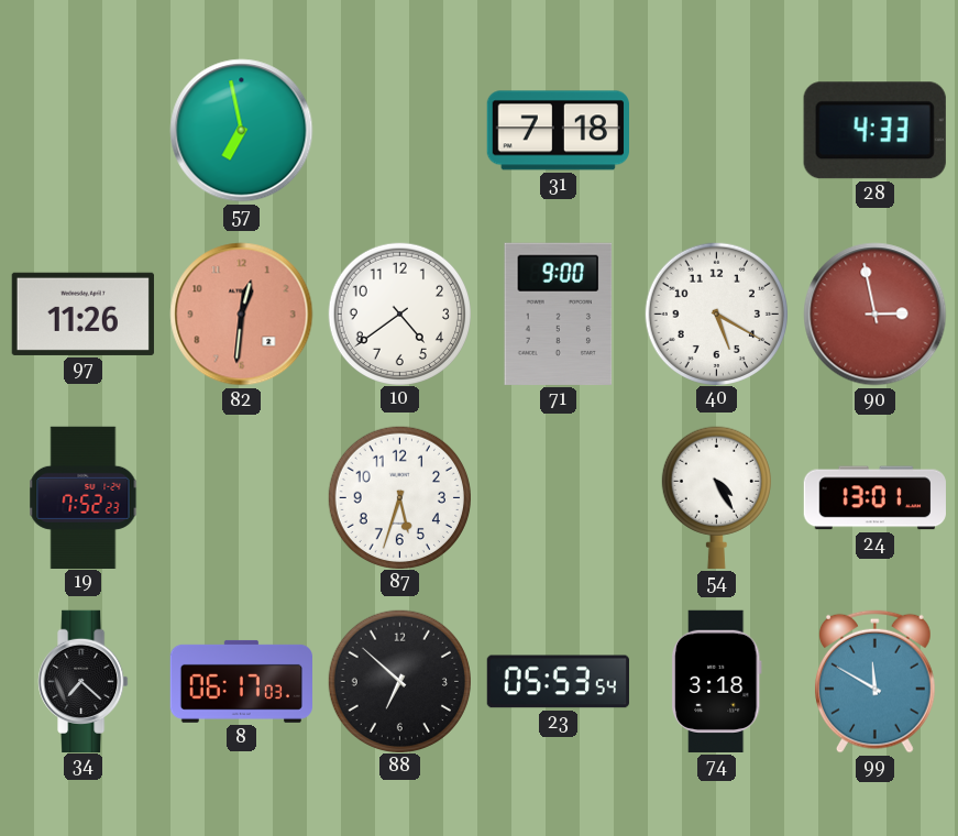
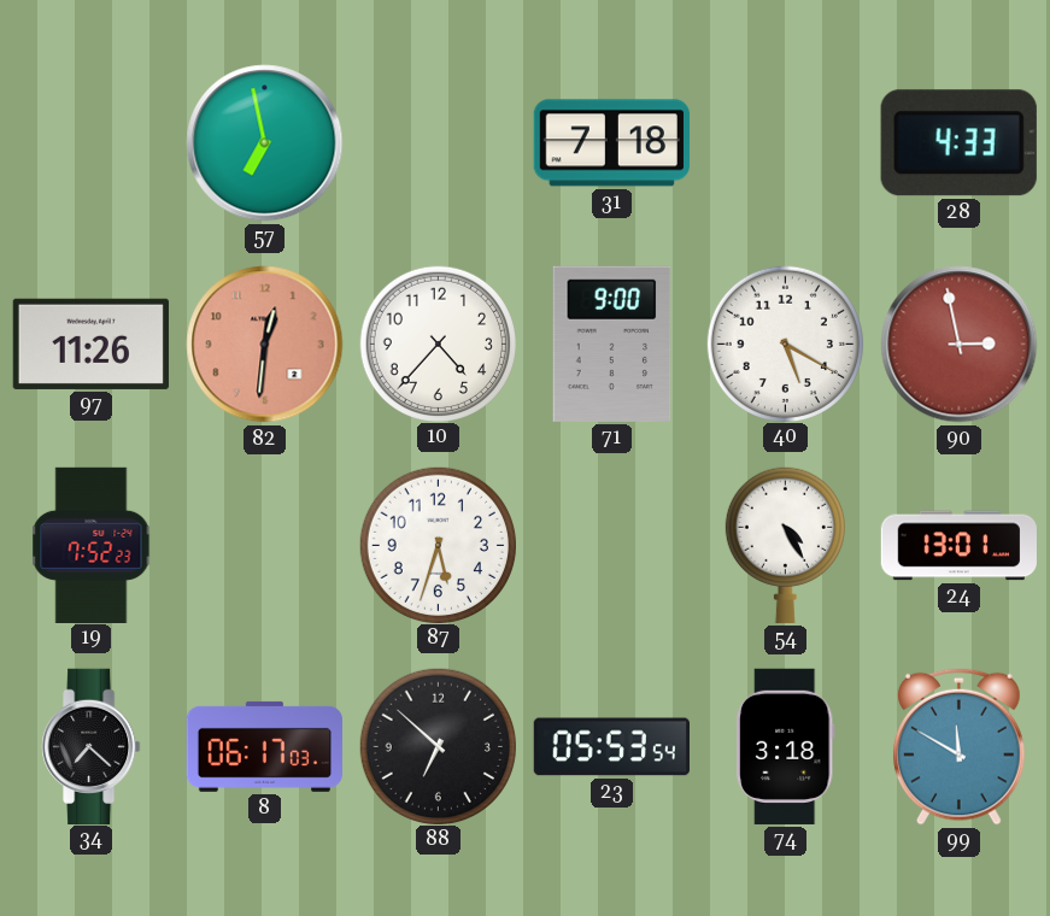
10: 4:39 -> 4:37 (438, 343)
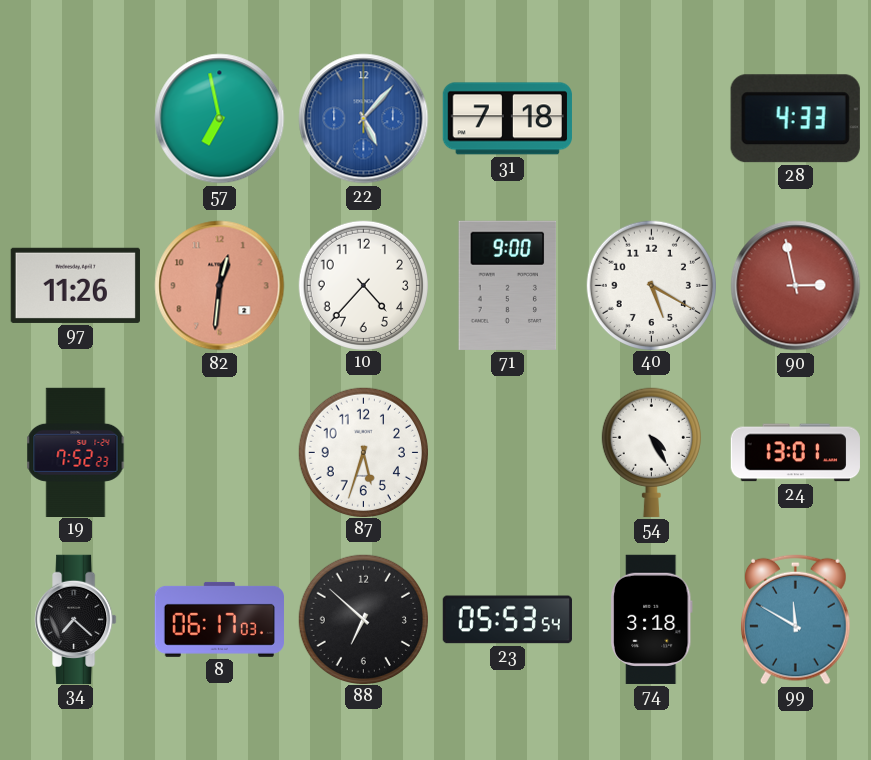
22: none -> 5:07 (364, 119)
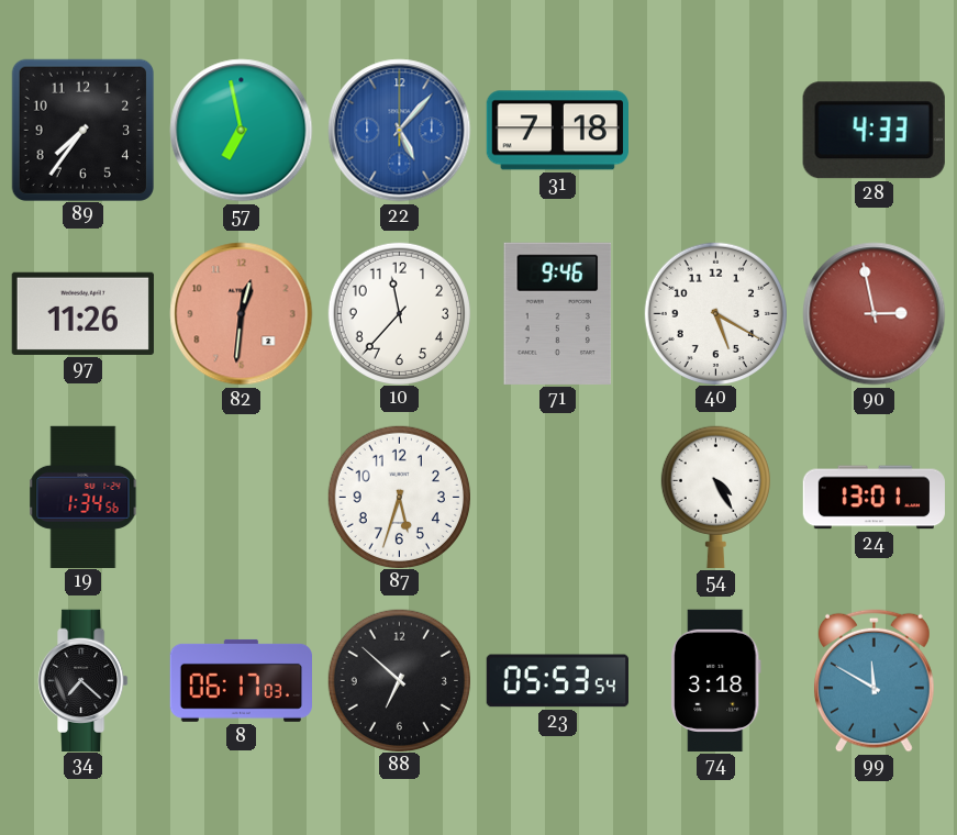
89: none -> 7:36 (82, 130)
10: 4:37 -> 11:37 (399, 313)
71: 9:00 -> 9:46 (558, 313)
19: 7:52 -> 1:34 (84, 497)
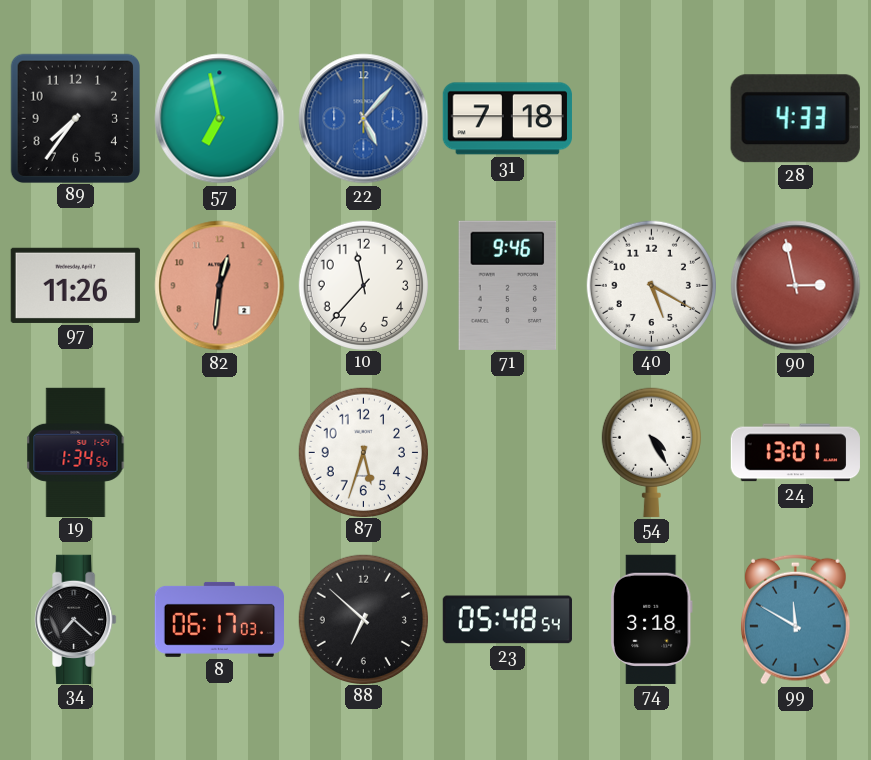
23: 05:53 -> 05:48 (507, 620)
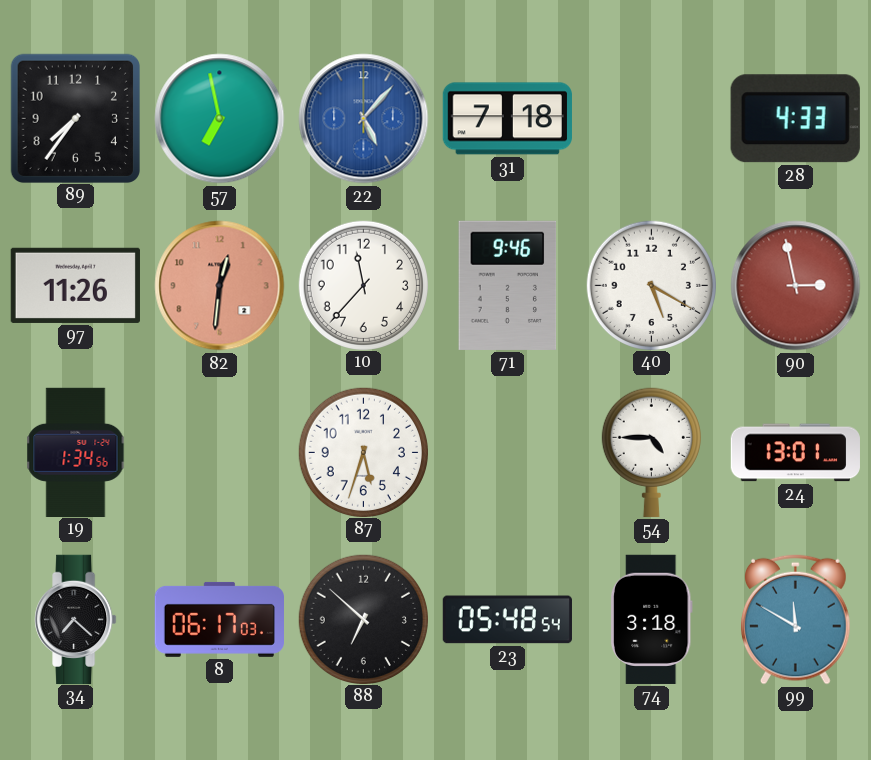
54: 4:25 -> 4:45 (651, 452)
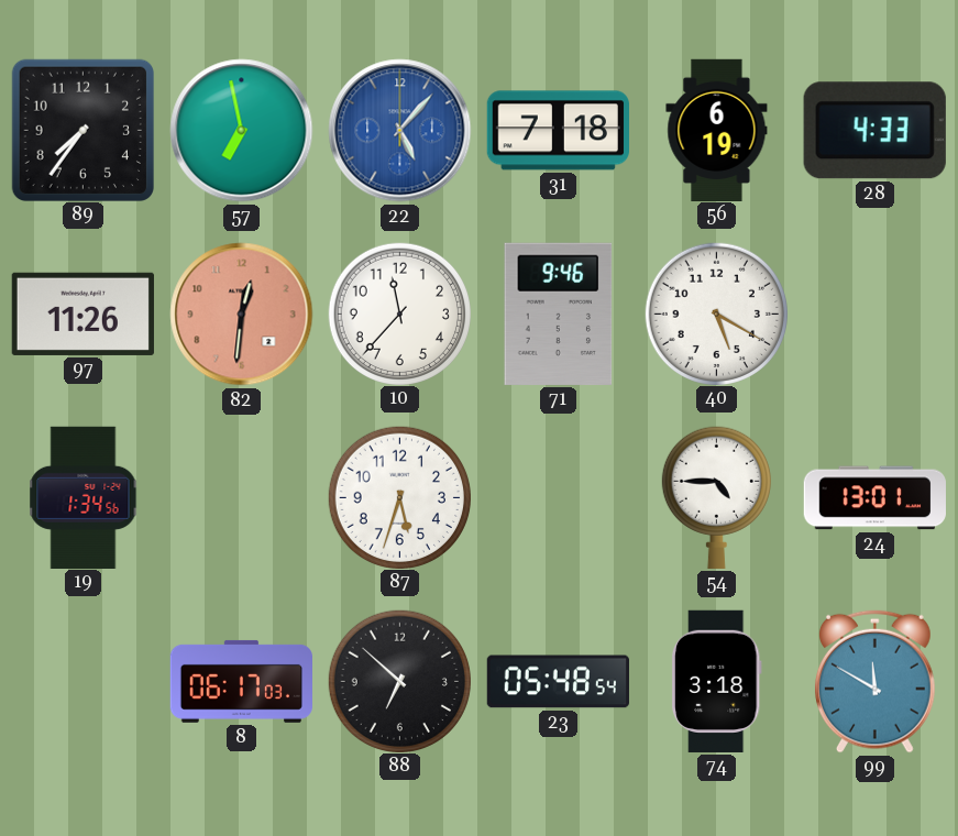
56: none -> 6:19 (717, 130)
90: 2:58 -> none (796, 286)
34: 7:22 -> none (76, 619)
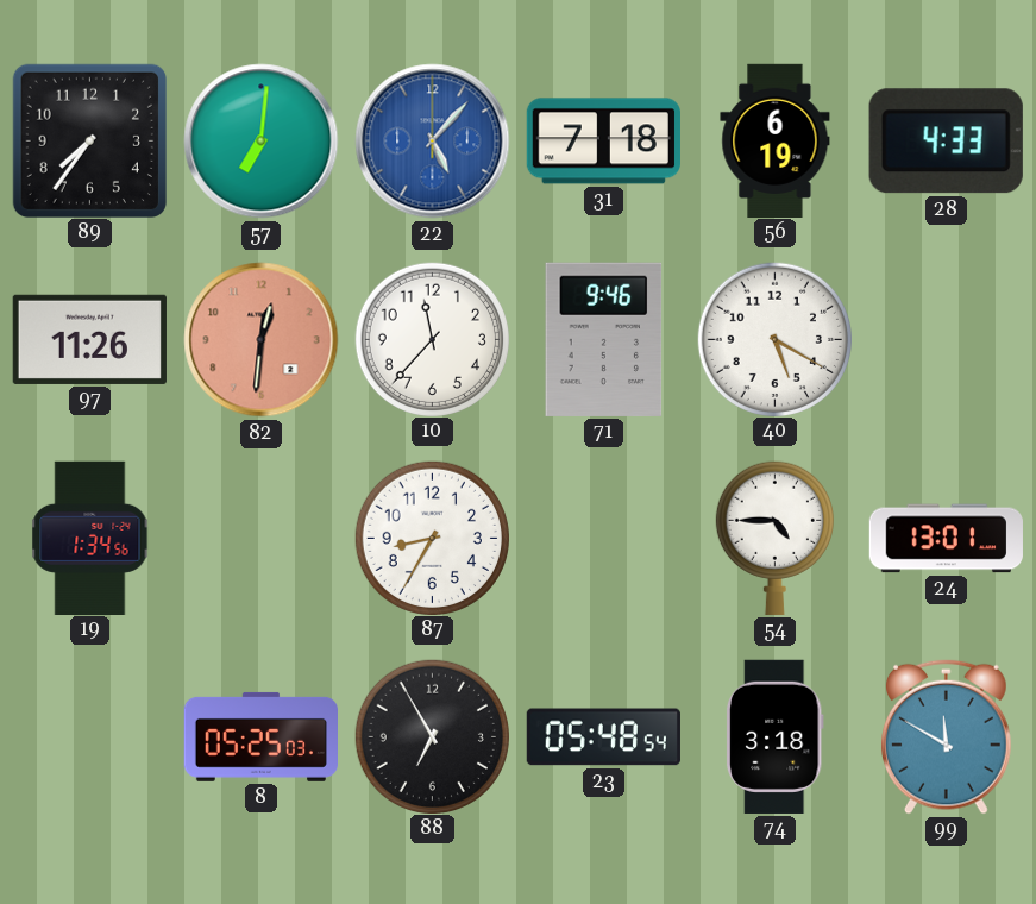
57: 6:58 -> 7:01 (262, 142)
87: 5:33 -> 8:35 (432, 538)
8: 06:17 -> 05:25 (260, 736)
88: 6:52 -> 6:55 (432, 736)
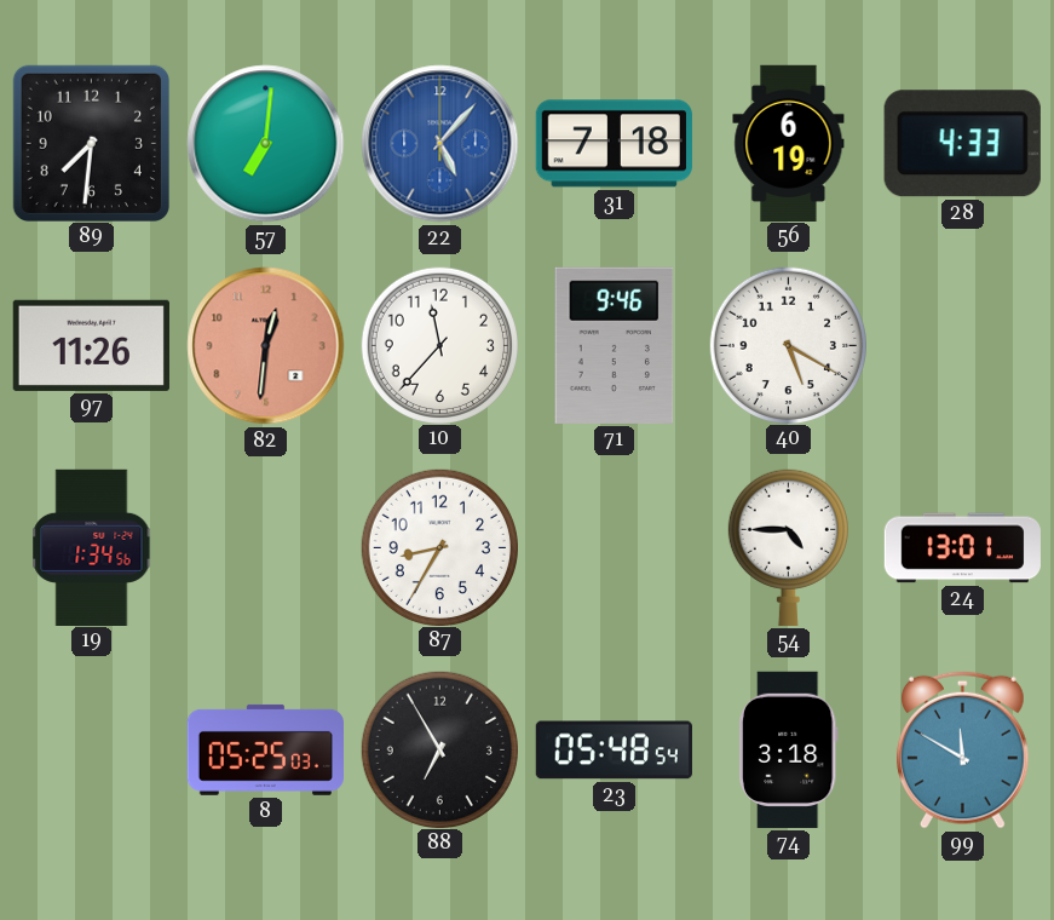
89: 7:36 -> 7:31 (91, 143)
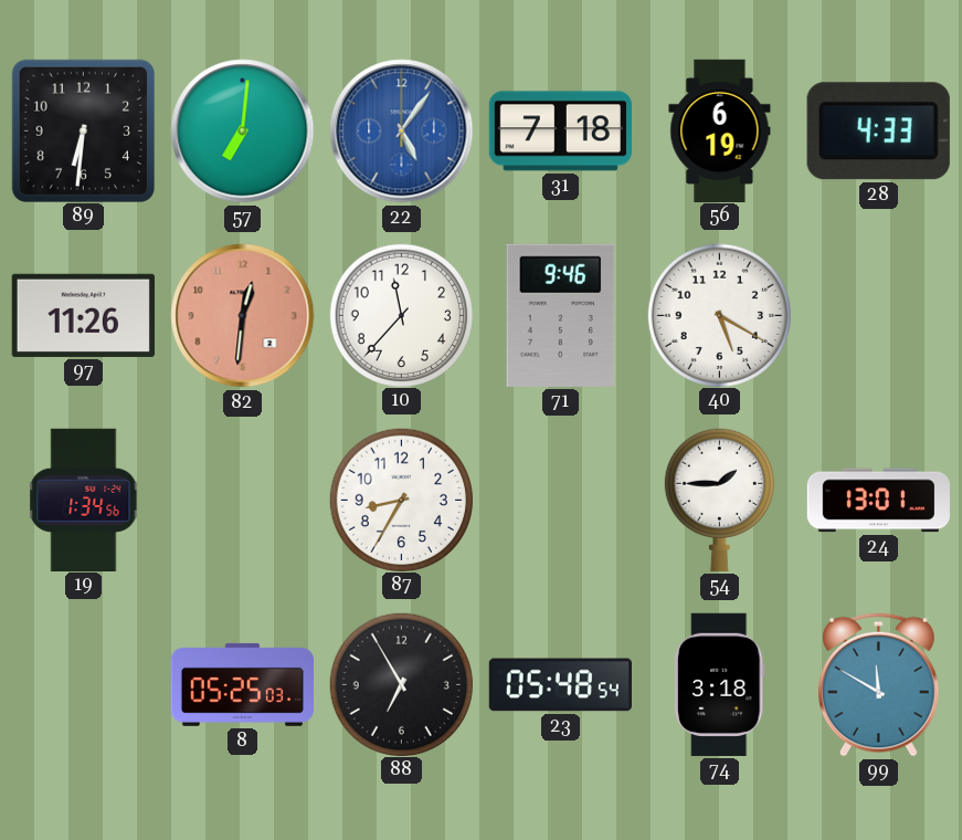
89: 7:31 -> 6:31 (83, 130)
22: 5:07 -> 5:06 (402, 132)
54: 4:45 -> 1:45 (719, 500)
